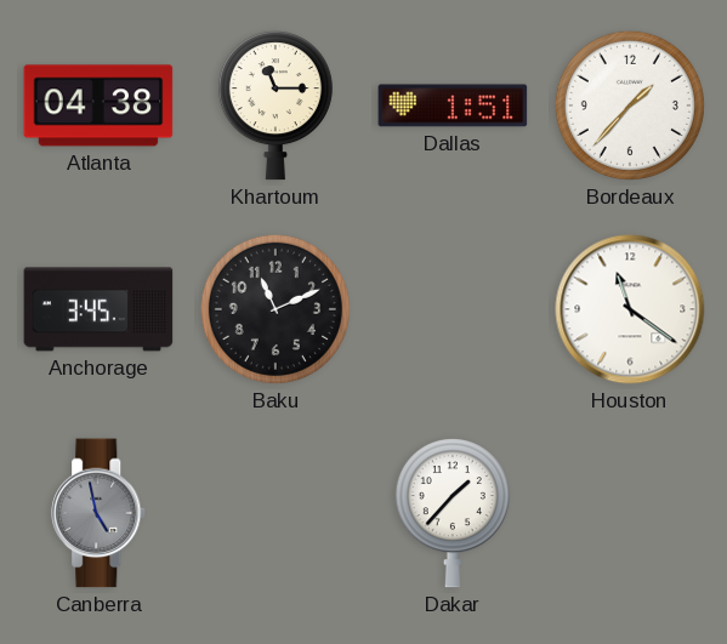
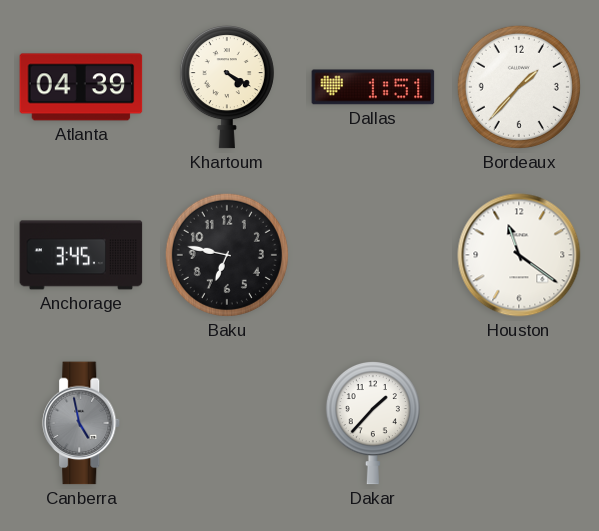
Atlanta: 04:38 -> 04:39 (81, 87)
Khartoum: 11:15 -> 4:20 (227, 88)
Baku: 11:11 -> 6:47 (227, 255)
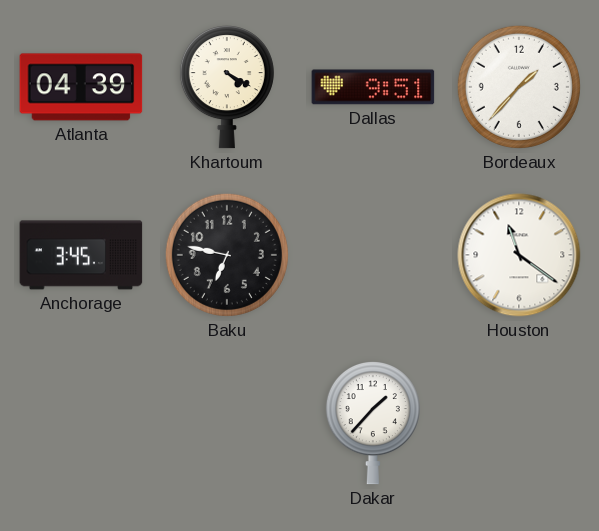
Dallas: 1:51 -> 9:51 (373, 87)
Canberra: 4:58 -> none (82, 423)
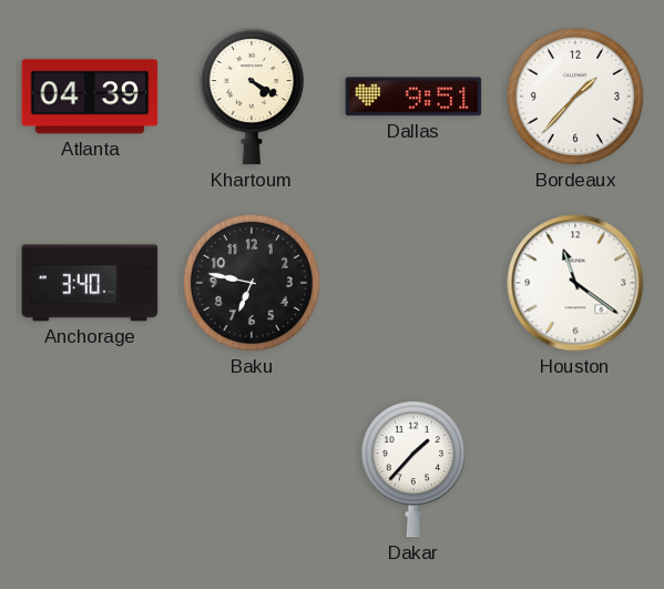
Anchorage: 3:45 -> 3:40 (90, 283)
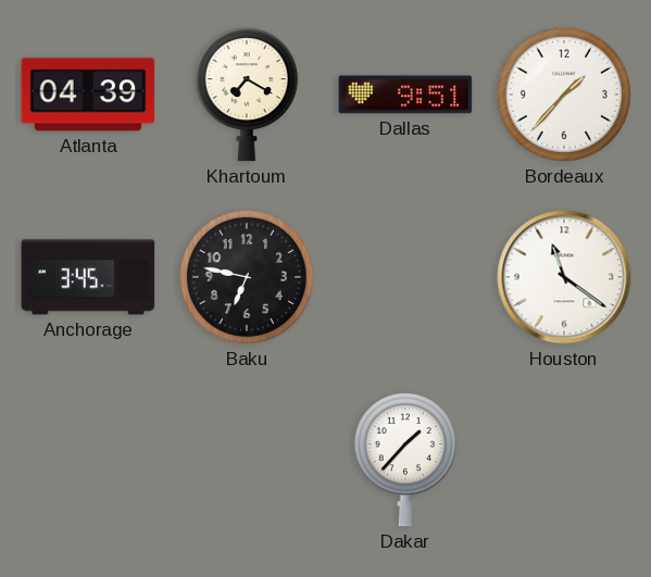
Khartoum: 4:20 -> 7:20 (247, 96)
Anchorage: 3:40 -> 3:45 (88, 277)
